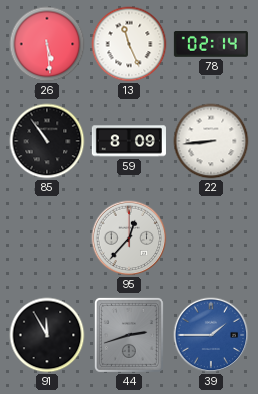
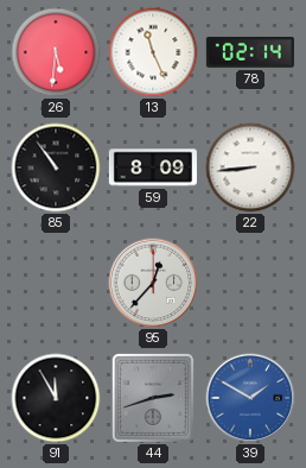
26: 5:29 -> 5:31 (56, 52)
39: 1:45 -> 1:50 (250, 398)
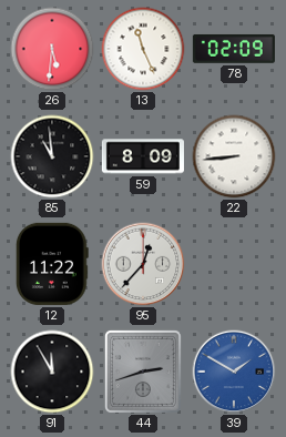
78: 02:14 -> 02:09 (234, 49)
85: 10:54 -> 10:59 (52, 156)
12: none -> 11:22 (52, 264)
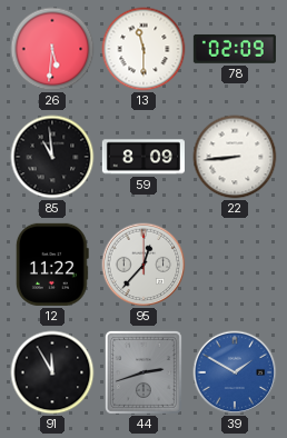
13: 11:26 -> 11:30 (143, 49)
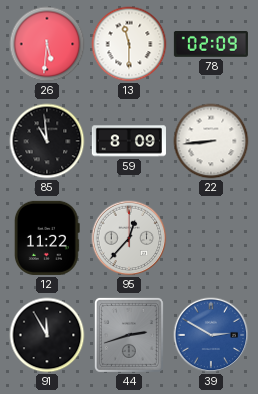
39: 1:50 -> 2:50 (211, 335)
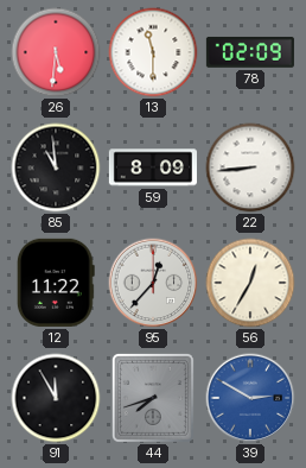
56: none -> 12:35 (250, 283)
44: 2:42 -> 7:42 (153, 398)
